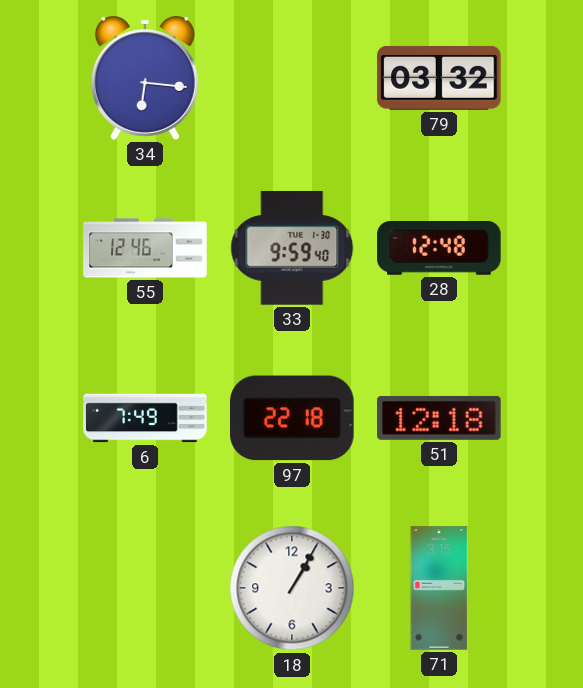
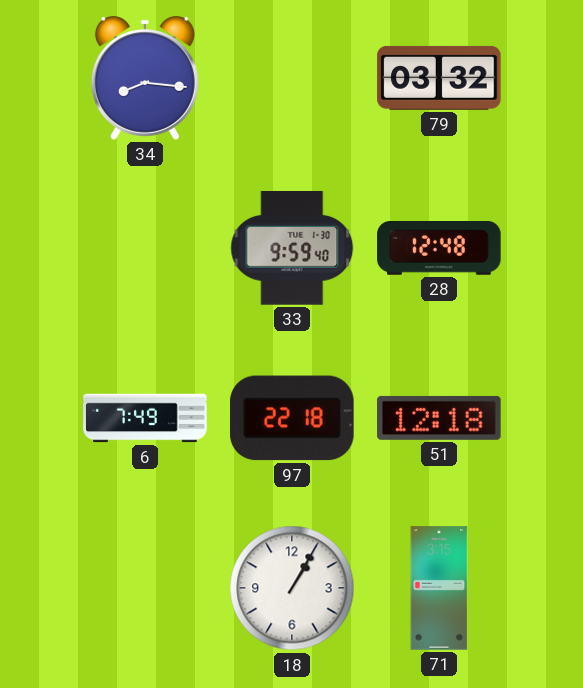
34: 6:16 -> 8:16 (145, 79)
55: 12:46 -> none (145, 248)
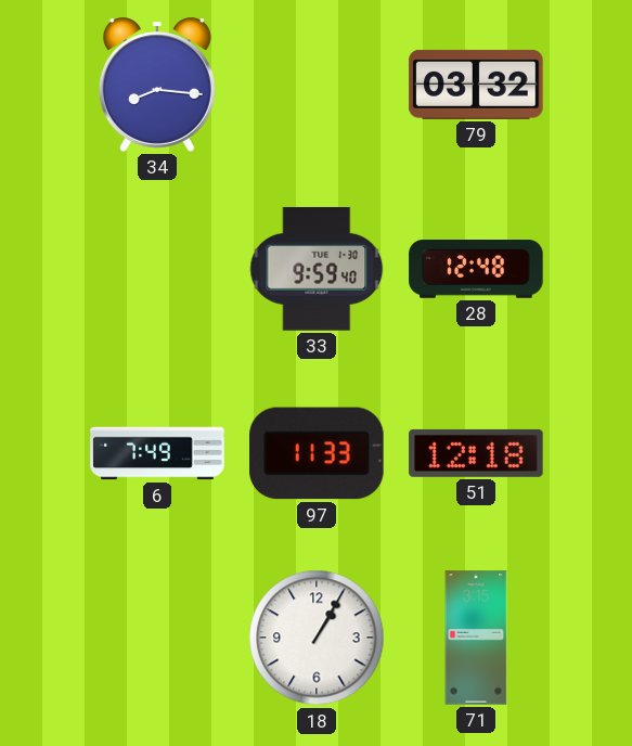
97: 22:18 -> 11:33 (317, 453)
